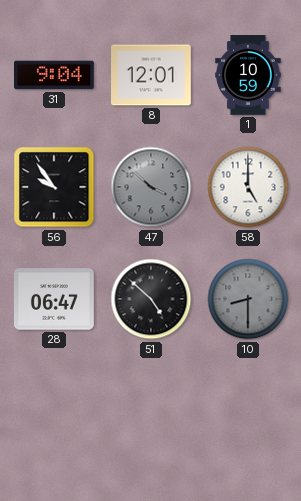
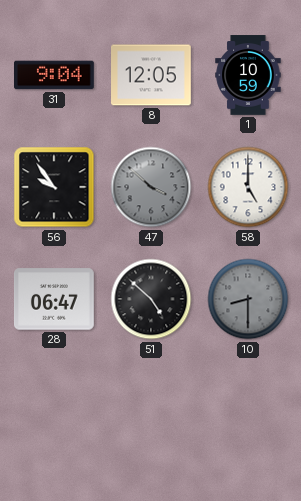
8: 12:01 -> 12:05 (152, 75)
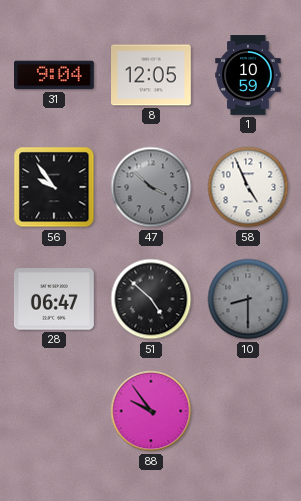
58: 5:00 -> 4:56 (248, 187)
88: none -> 9:54 (151, 411)
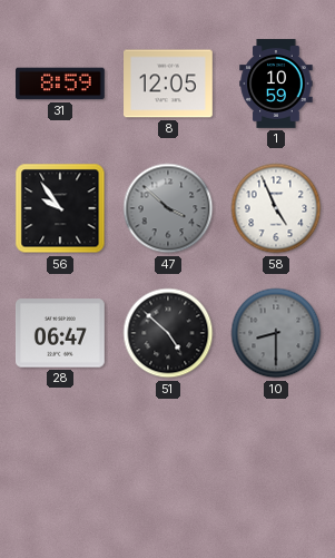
31: 9:04 -> 8:59 (61, 84)
88: 9:54 -> none (151, 411)
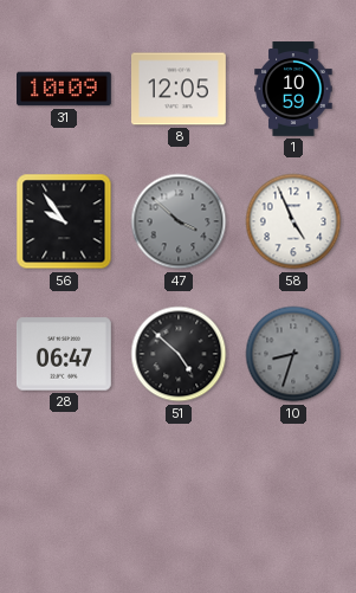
31: 8:59 -> 10:09 (65, 89)
10: 8:30 -> 8:33 (293, 354)
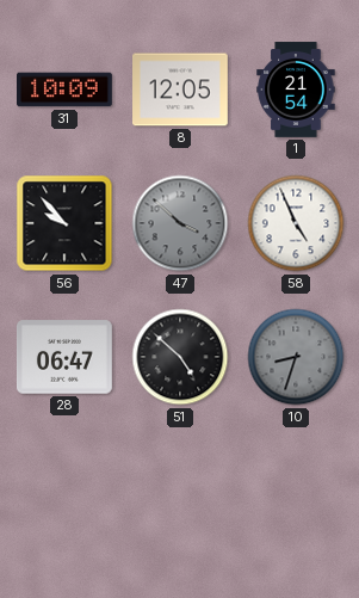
1: 10:59 -> 21:54 (296, 90)
56: 9:54 -> 9:53 (64, 223)
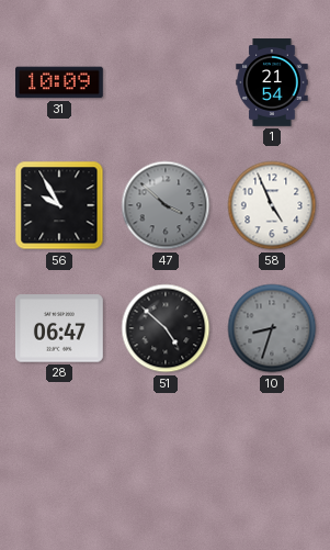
8: 12:05 -> none (181, 90)
56: 9:53 -> 9:55 (59, 205)
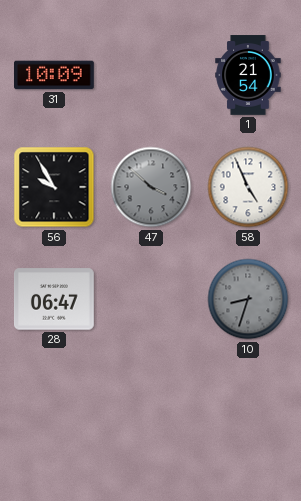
51: 4:52 -> none (166, 328)
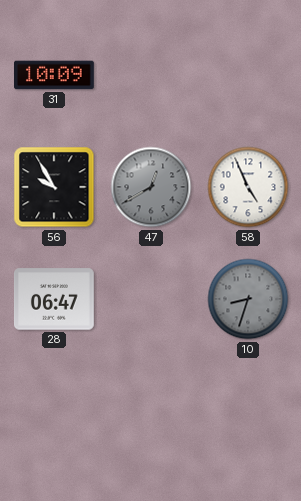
1: 21:54 -> none (248, 75)
47: 3:52 -> 12:40 (151, 187)
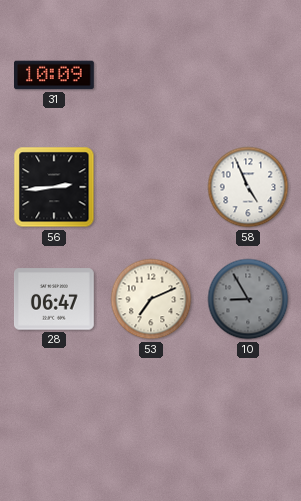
56: 9:55 -> 2:44 (54, 187)
47: 12:40 -> none (151, 187)
53: none -> 7:11 (151, 299)
10: 8:33 -> 8:55 (248, 299)
